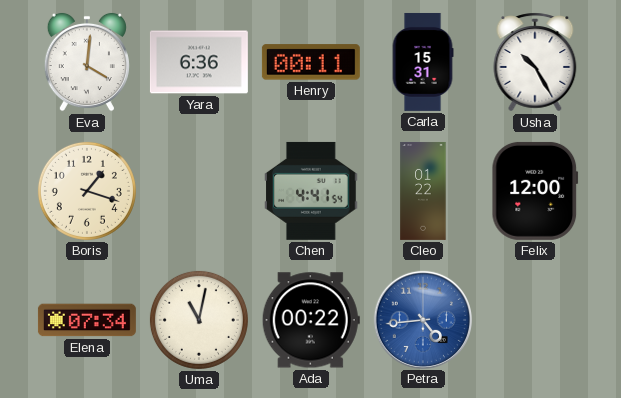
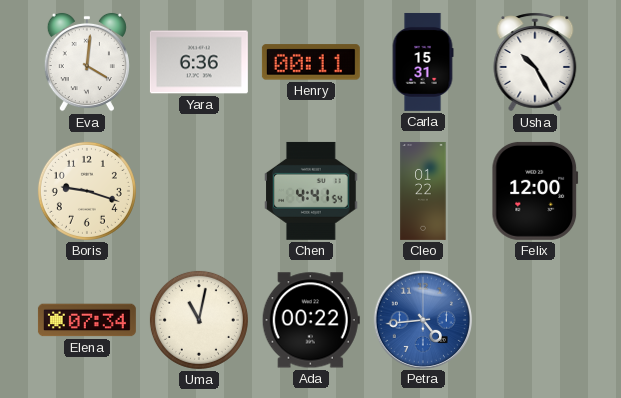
Boris: 1:18 -> 9:18 (87, 191)
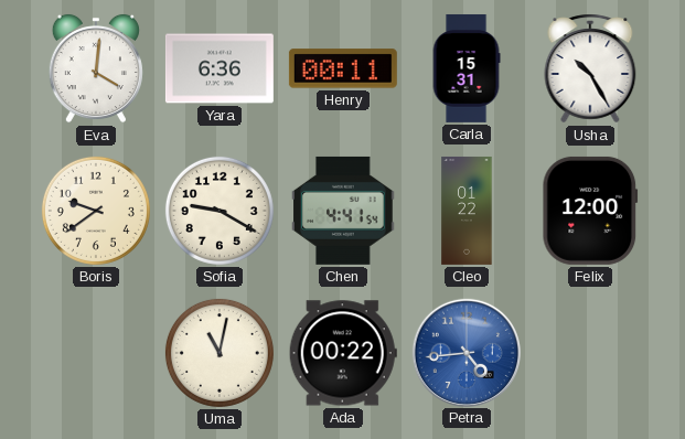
Boris: 9:18 -> 9:39 (96, 211)
Sofia: none -> 9:20 (220, 211)
Elena: 07:34 -> none (87, 320)
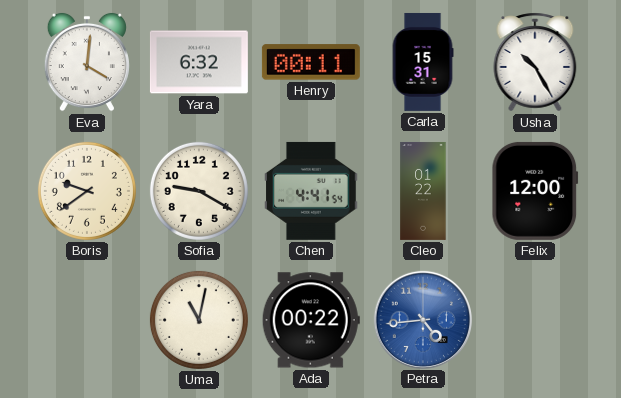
Yara: 6:36 -> 6:32 (199, 62)
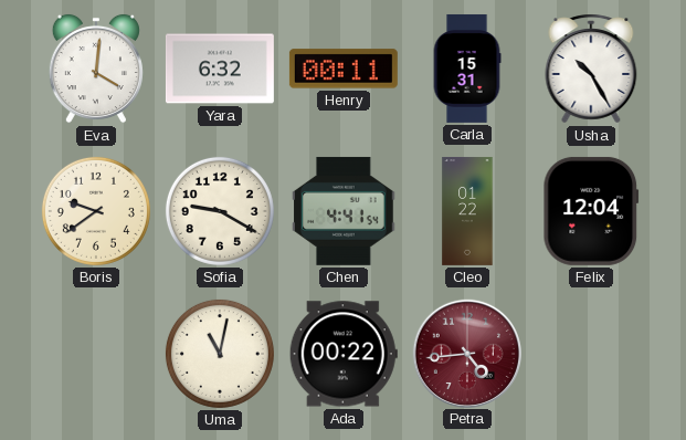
Felix: 12:00 -> 12:04 (591, 211)
Petra dial: blue -> burgundy (466, 353)
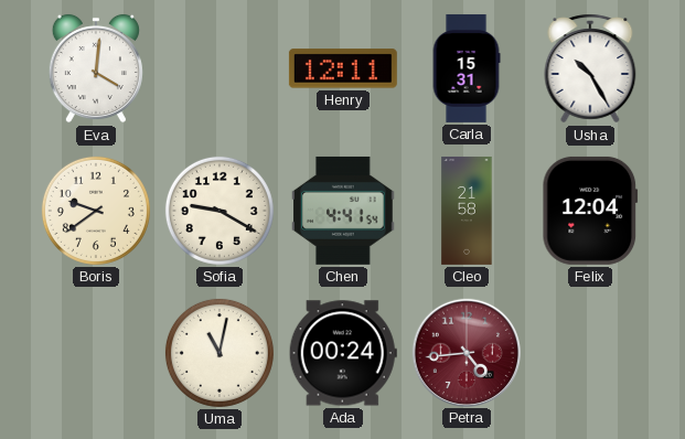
Yara: 6:32 -> none (220, 69)
Henry: 00:11 -> 12:11 (343, 68)
Cleo: 01:22 -> 21:58 (467, 211)
Ada: 00:22 -> 00:24 (343, 353)
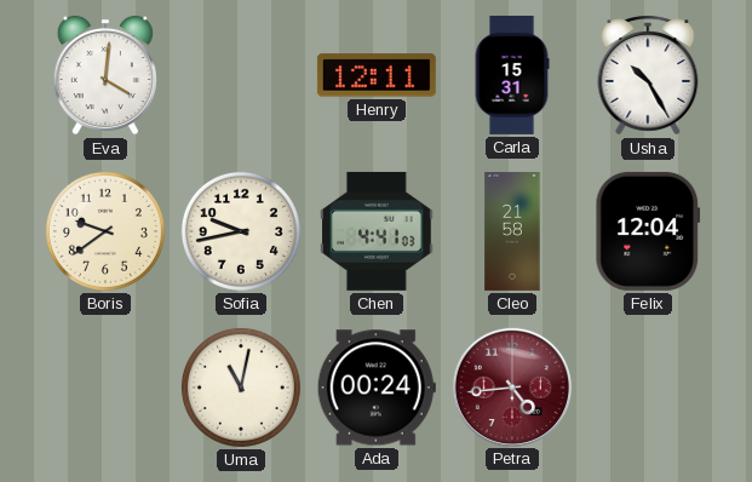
Sofia: 9:20 -> 9:43 (241, 231)
Chen: 4:41:54 -> 4:41:03 (377, 231)
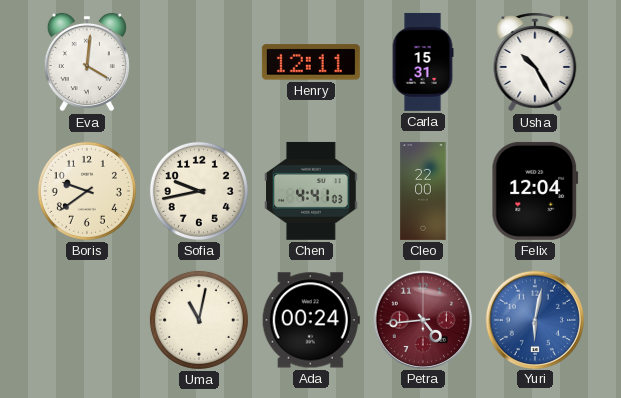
Cleo: 21:58 -> 22:00 (423, 191)
Yuri: none -> 6:02 (534, 319)
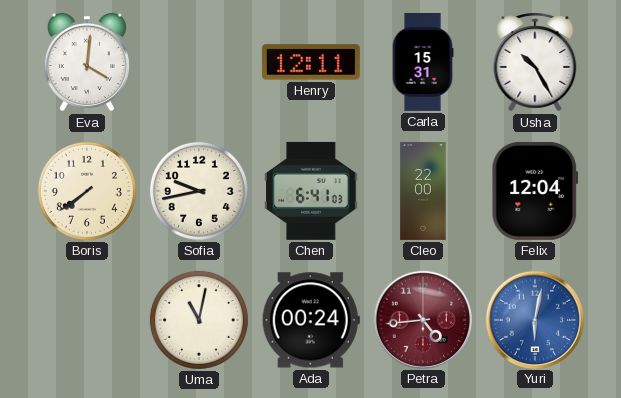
Boris: 9:39 -> 7:39 (87, 191)
Chen: 4:41 -> 6:41 (311, 191)
